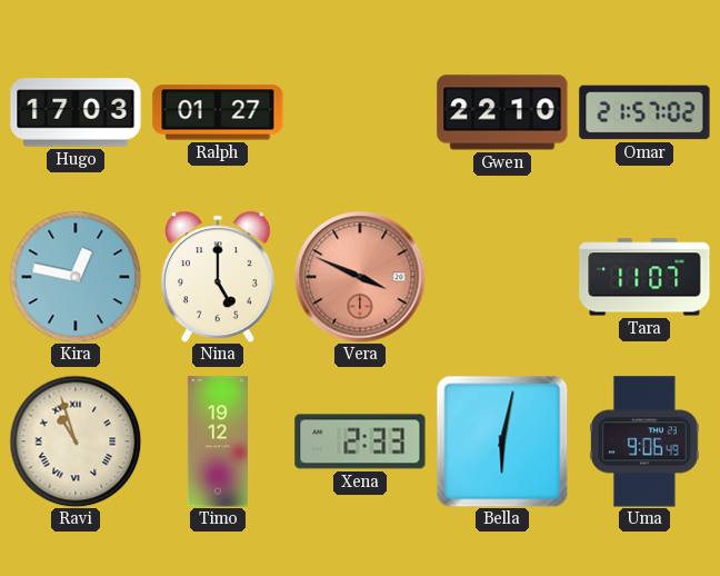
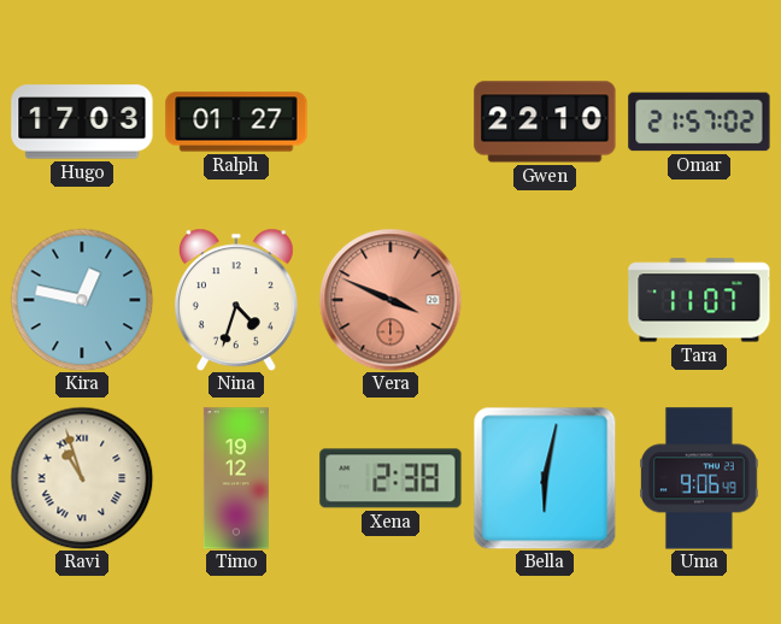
Nina: 5:00 -> 4:33 (236, 300)
Xena: 2:33 -> 2:38 (390, 478)
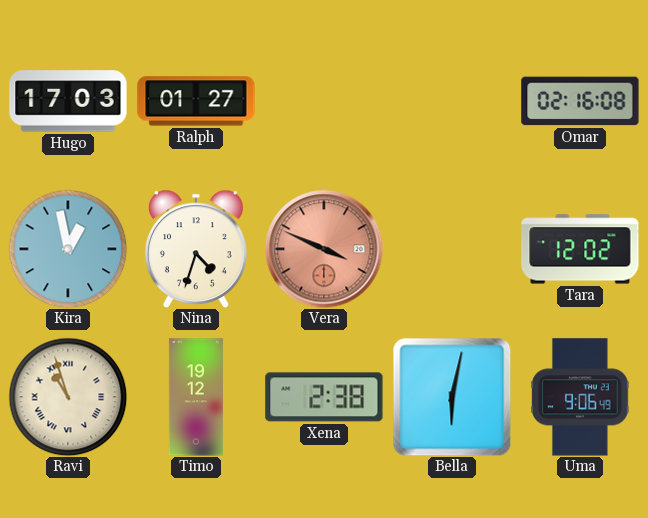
Gwen: 22:10 -> none (545, 122)
Omar: 21:57 -> 02:16 (580, 101)
Kira: 12:47 -> 12:58 (68, 249)
Tara: 11:07 -> 12:02 (580, 249)
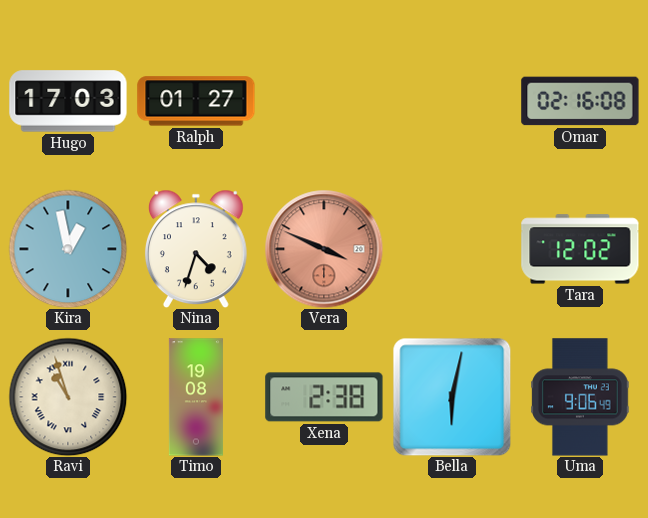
Timo: 19:12 -> 19:08 (196, 397)
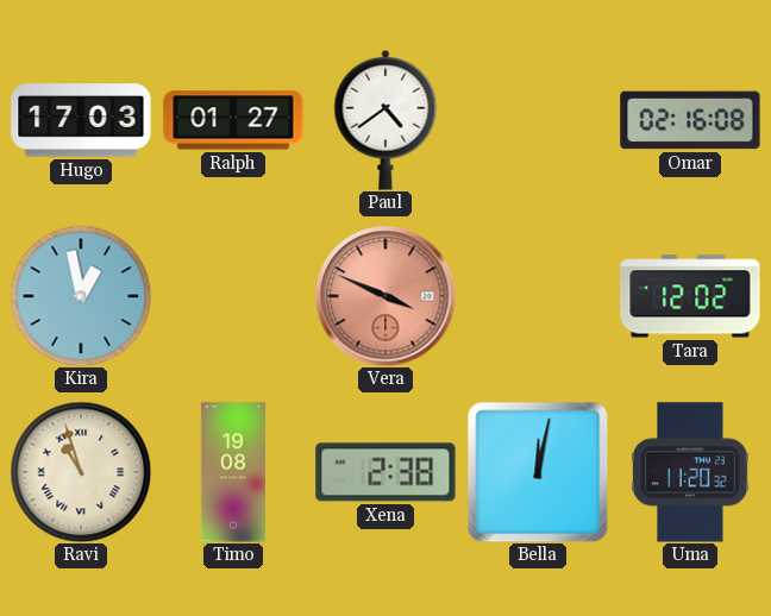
Paul: none -> 4:39 (385, 120)
Nina: 4:33 -> none (196, 249)
Bella: 6:02 -> 12:02 (538, 472)
Uma: 9:06 -> 11:20 (690, 472)
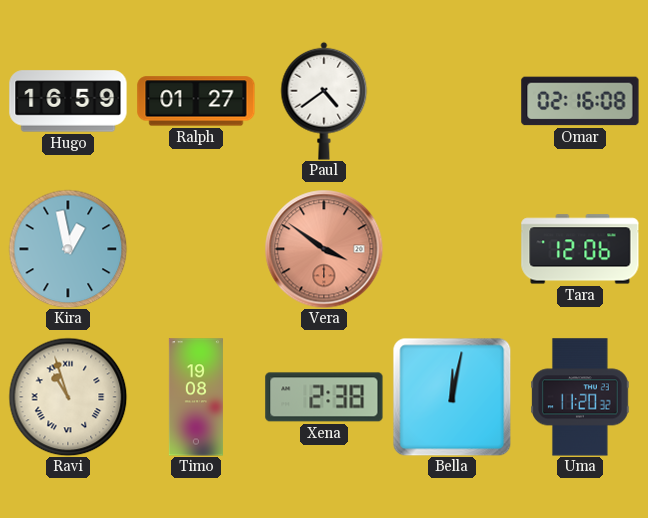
Hugo: 17:03 -> 16:59 (68, 101)
Vera: 3:49 -> 3:51 (324, 249)
Tara: 12:02 -> 12:06 (580, 249)
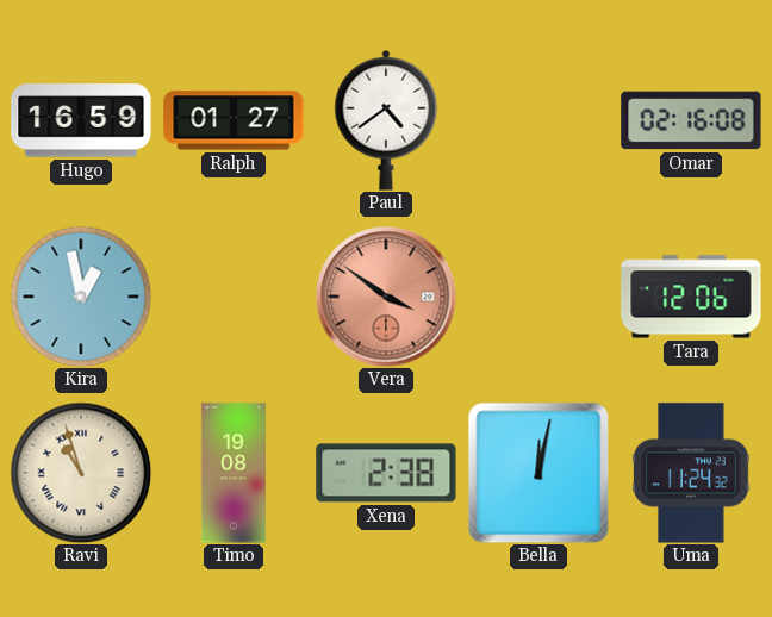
Uma: 11:20 -> 11:24 (691, 473)
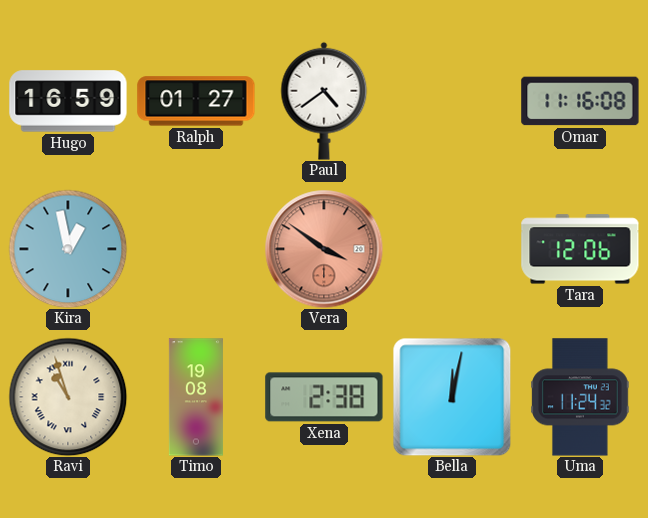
Omar: 02:16 -> 11:16 (580, 101)
